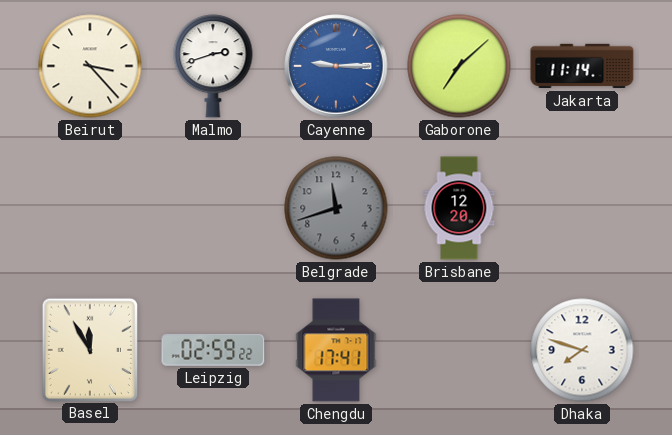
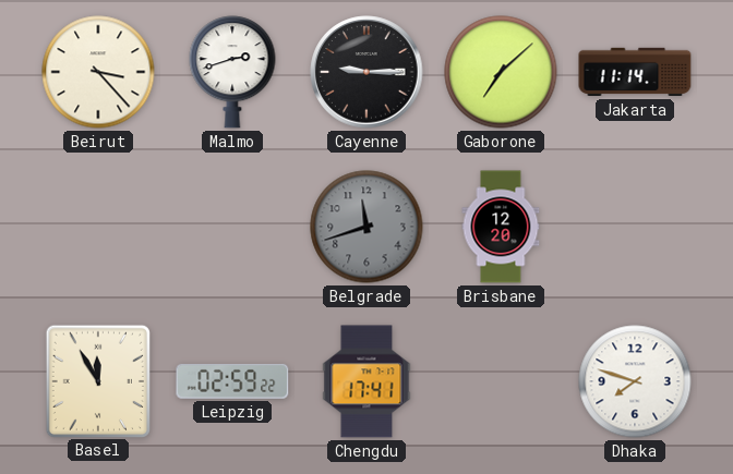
Cayenne dial: blue -> black (366, 72)
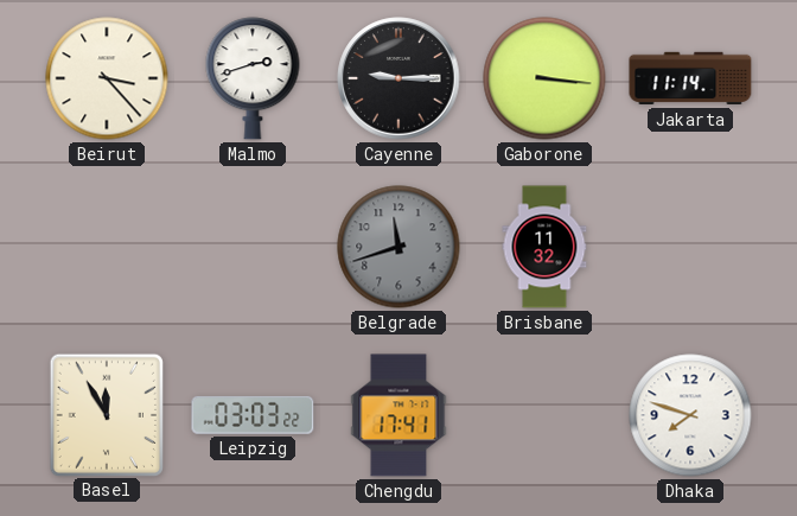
Gaborone: 7:08 -> 3:16 (544, 78)
Brisbane: 12:20 -> 11:32 (544, 247)
Leipzig: 02:59 -> 03:03 (253, 415)
